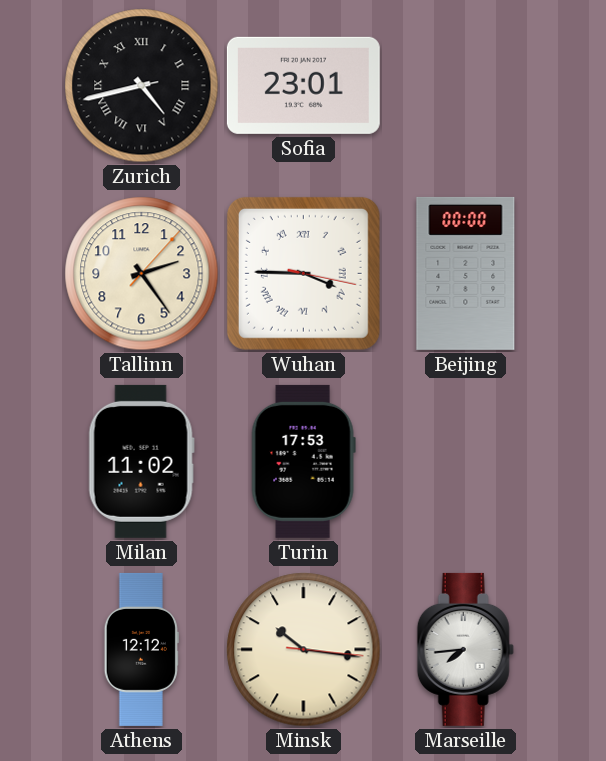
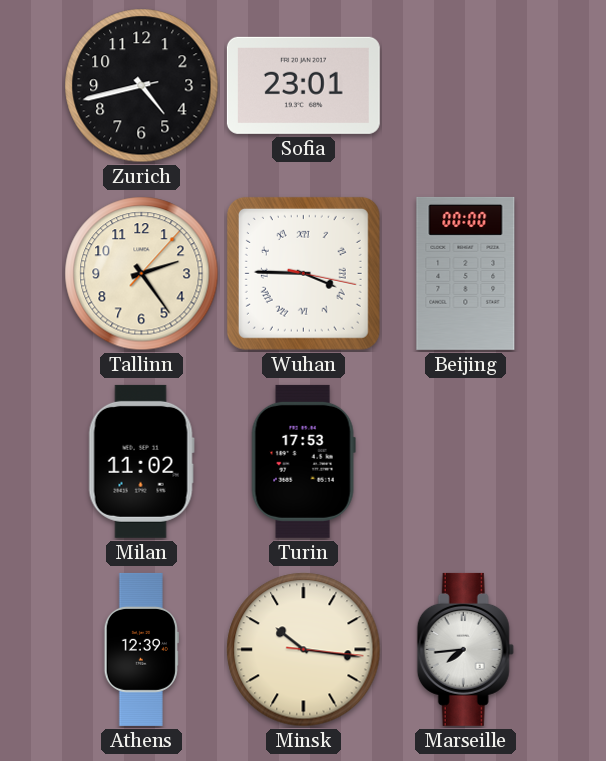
Zurich numerals: Roman -> Arabic (142, 86)
Athens: 12:12 -> 12:39 (141, 649)
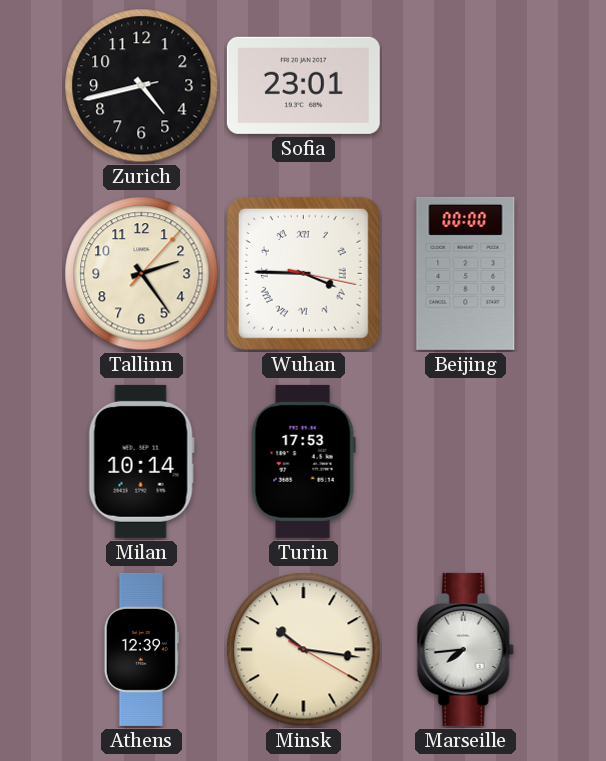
Milan: 11:02 -> 10:14 (141, 461)
Minsk: 10:16:16 -> 10:16:20 (304, 650)
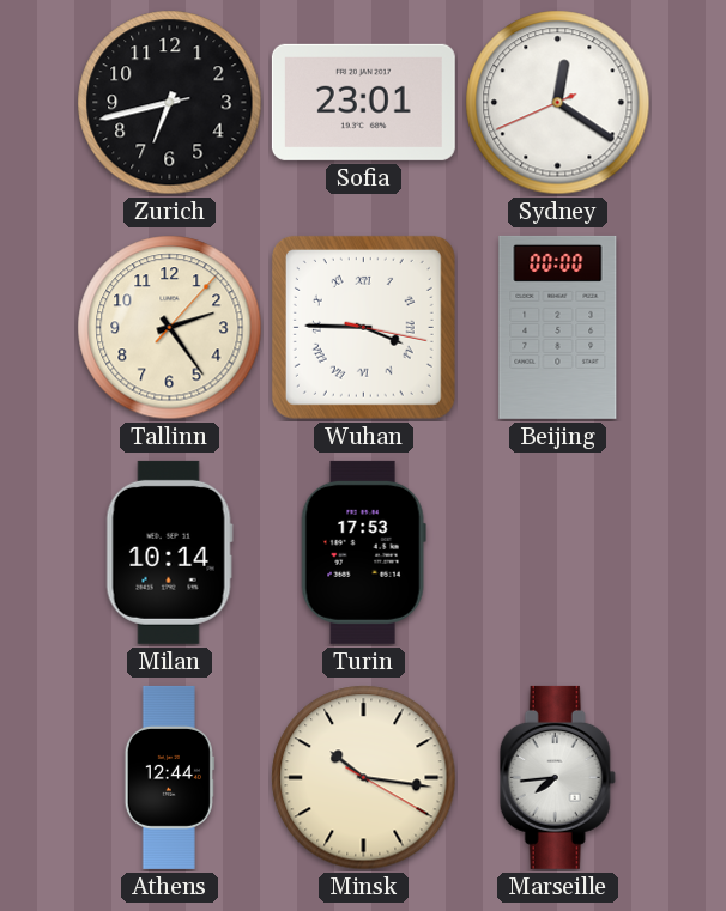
Zurich: 4:42 -> 6:42 (170, 103)
Sydney: none -> 12:20 (558, 103)
Athens: 12:39 -> 12:44 (169, 777)
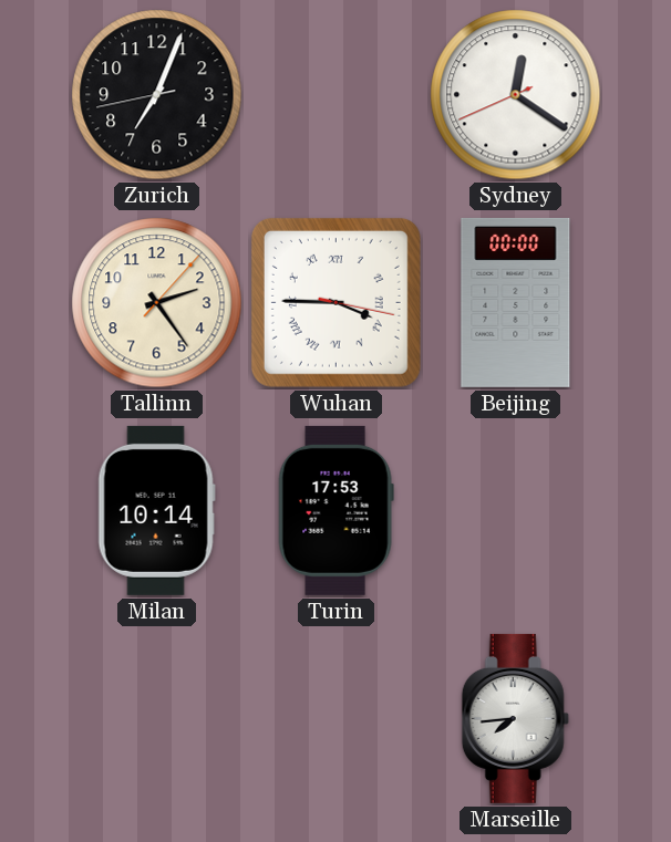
Zurich: 6:42 -> 7:03 (157, 95)
Sofia: 23:01 -> none (363, 102)
Athens: 12:44 -> none (169, 777)
Minsk: 10:16 -> none (364, 778)
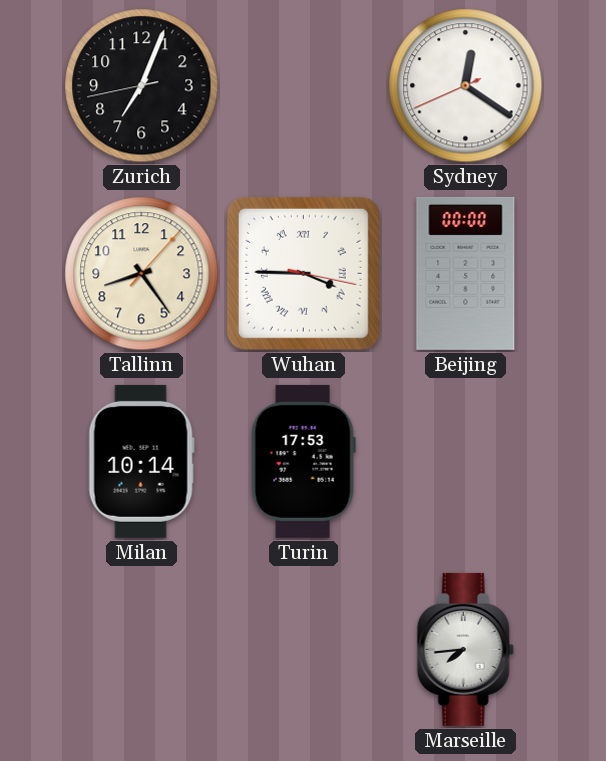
Tallinn: 2:24 -> 8:24 (142, 274)
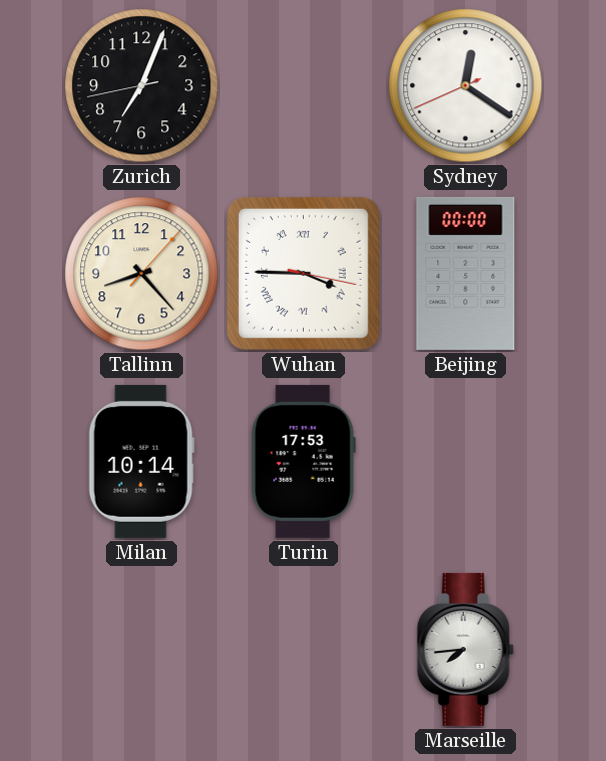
Tallinn: 8:24 -> 8:23 (142, 274)
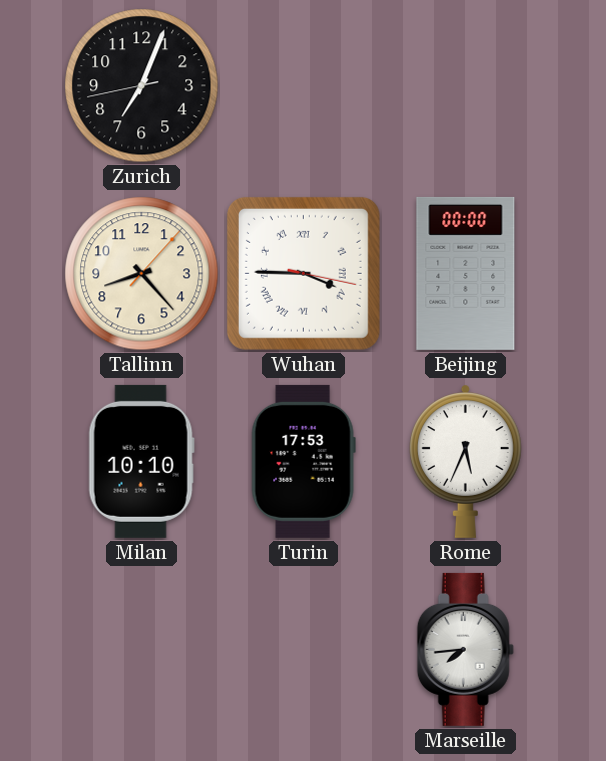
Sydney: 12:20 -> none (466, 86)
Milan: 10:14 -> 10:10 (141, 461)
Rome: none -> 5:34 (465, 461)
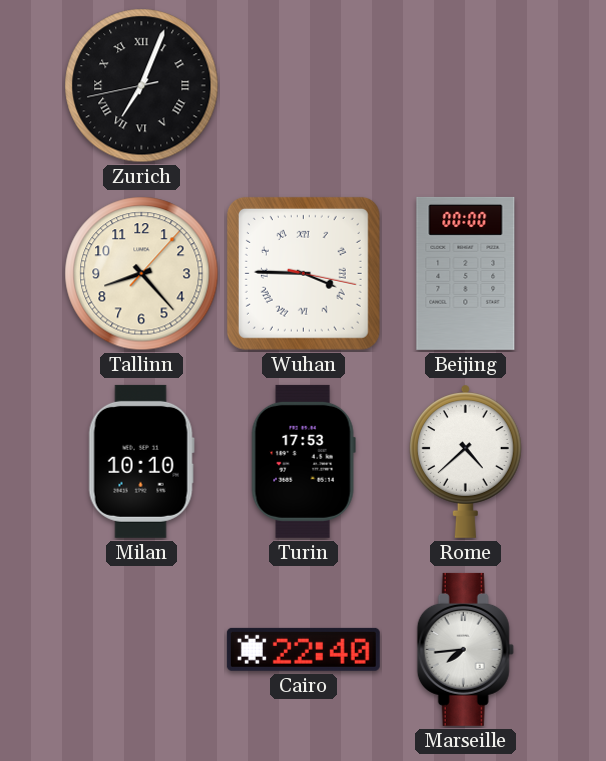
Zurich numerals: Arabic -> Roman (142, 86)
Rome: 5:34 -> 4:38 (465, 461)
Cairo: none -> 22:40 (303, 649)
